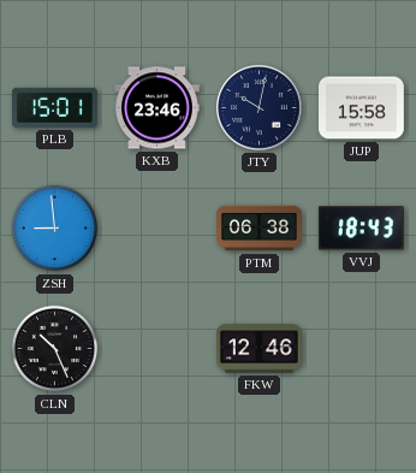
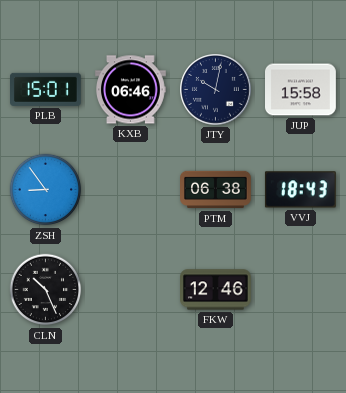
KXB: 23:46 -> 06:46 (131, 90)
ZSH: 8:59 -> 8:54 (46, 190)
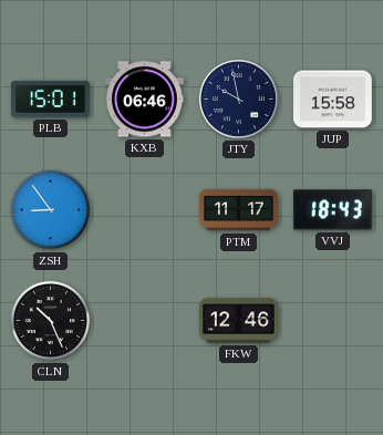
JTY: 10:02 -> 9:58 (239, 100)
PTM: 06:38 -> 11:17 (239, 210)
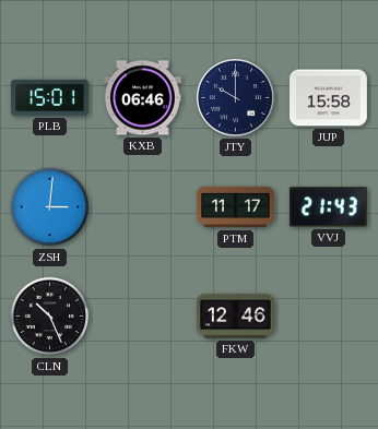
JTY: 9:58 -> 10:00 (236, 98)
ZSH: 8:54 -> 3:01 (50, 207)
VVJ: 18:43 -> 21:43 (328, 207)
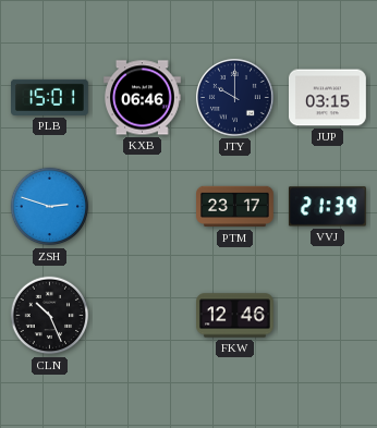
JUP: 15:58 -> 03:15 (328, 98)
ZSH: 3:01 -> 2:48 (50, 207)
PTM: 11:17 -> 23:17 (235, 207)
VVJ: 21:43 -> 21:39 (327, 207)
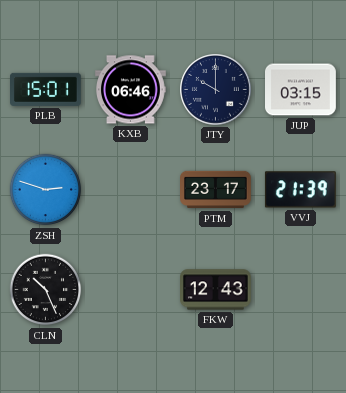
FKW: 12:46 -> 12:43 (216, 290)
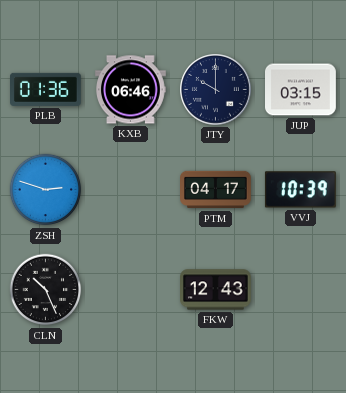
PLB: 15:01 -> 01:36 (46, 89)
PTM: 23:17 -> 04:17 (216, 190)
VVJ: 21:39 -> 10:39 (300, 190)
